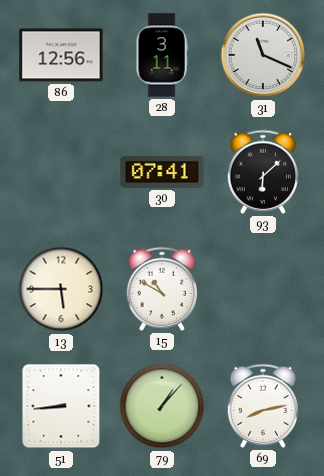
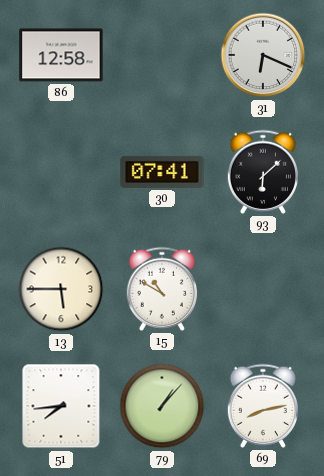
86: 12:56 -> 12:58 (61, 55)
28: 3:11 -> none (162, 55)
31: 11:19 -> 6:19 (263, 55)
51: 8:44 -> 7:44 (61, 406)
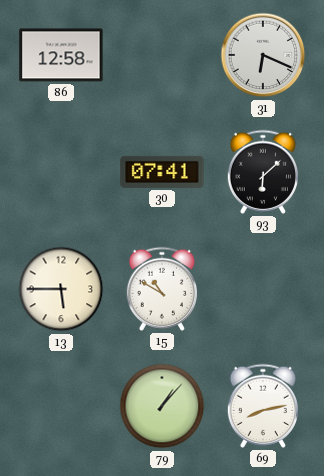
51: 7:44 -> none (61, 406)
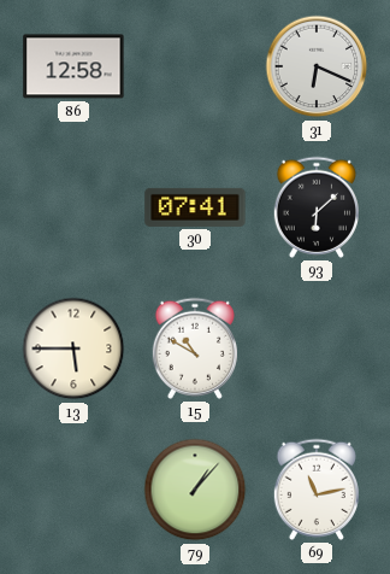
69: 8:13 -> 11:13 (317, 490)
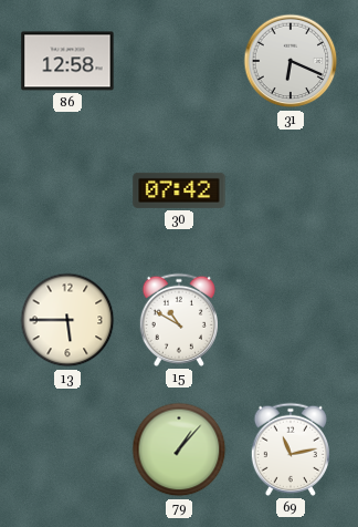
30: 07:41 -> 07:42 (179, 190)
93: 6:08 -> none (317, 207)
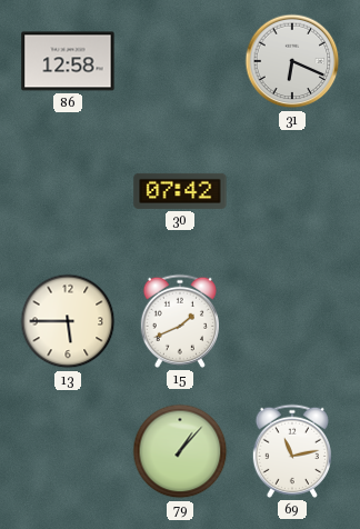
15: 10:50 -> 1:41 (180, 321)
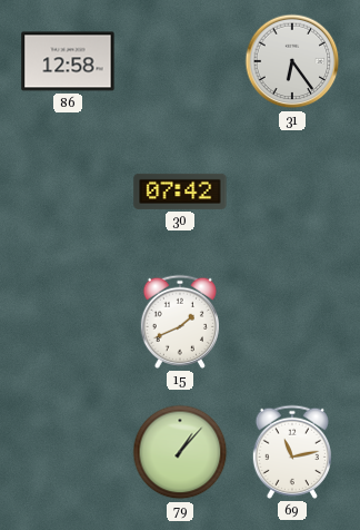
31: 6:19 -> 6:24 (292, 61)
13: 5:45 -> none (68, 321)
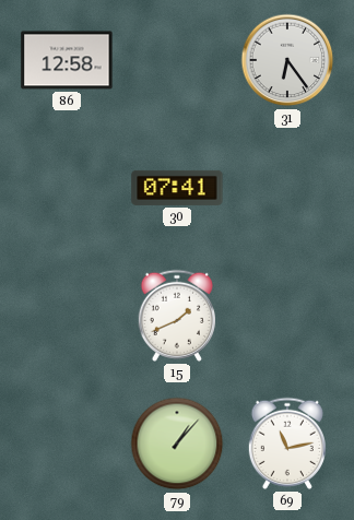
30: 07:42 -> 07:41 (177, 188)
